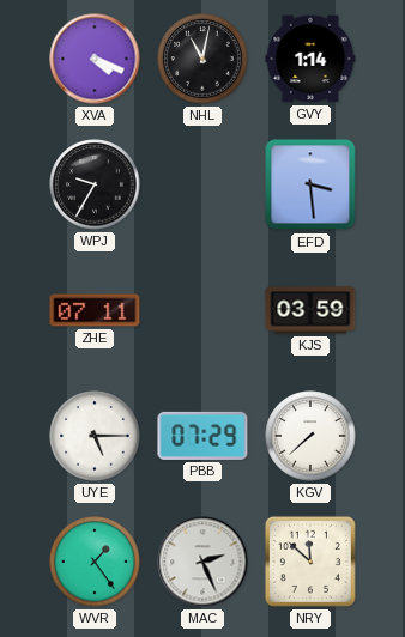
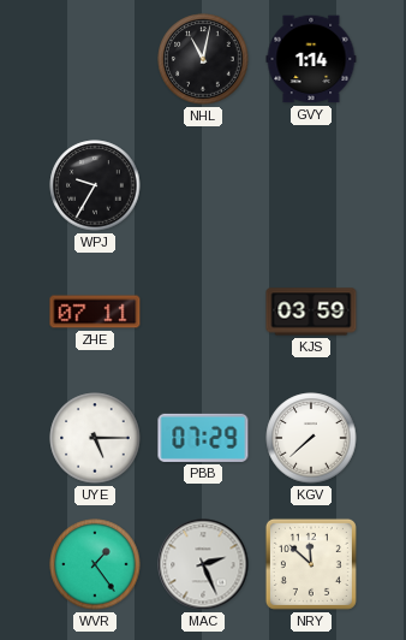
XVA: 4:19 -> none (95, 59)
EFD: 3:29 -> none (310, 184)
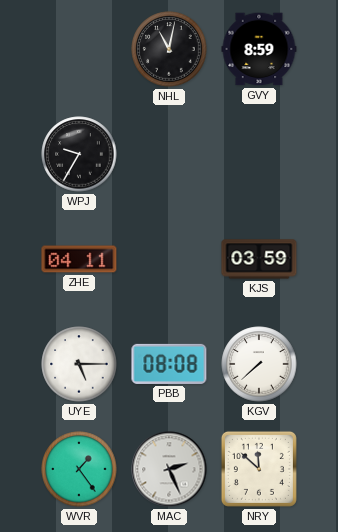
GVY: 1:14 -> 8:59 (259, 49)
ZHE: 07:11 -> 04:11 (79, 259)
PBB: 07:29 -> 08:08 (169, 364)
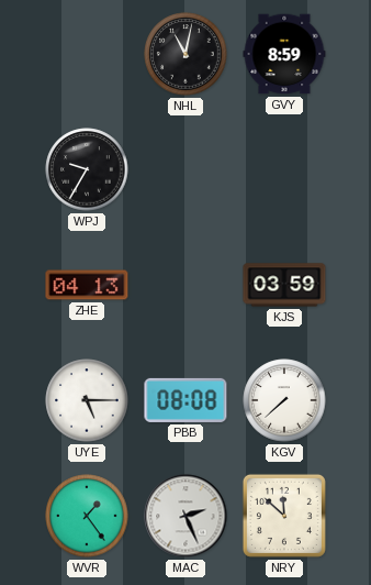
ZHE: 04:11 -> 04:13 (87, 285)
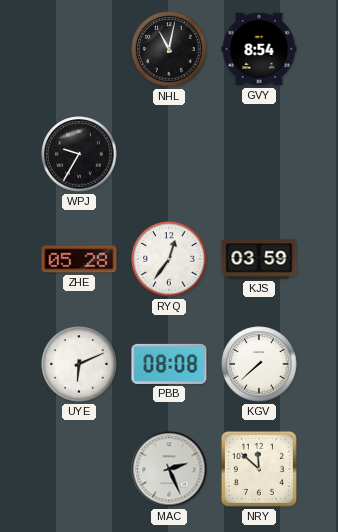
GVY: 8:59 -> 8:54 (259, 49)
ZHE: 04:13 -> 05:28 (79, 259)
RYQ: none -> 12:36 (169, 259)
UYE: 5:15 -> 6:11 (79, 364)
WVR: 1:24 -> none (87, 516)
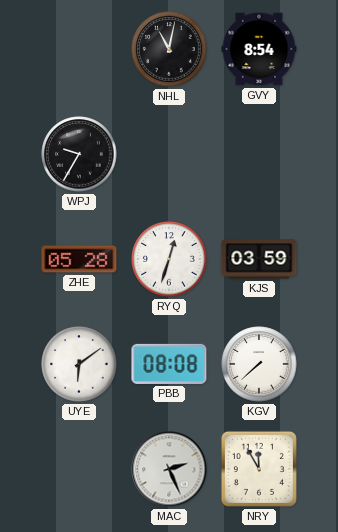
RYQ: 12:36 -> 12:33 (169, 259)
UYE: 6:11 -> 6:09 (79, 364)
NRY: 11:52 -> 11:55 (259, 469)
